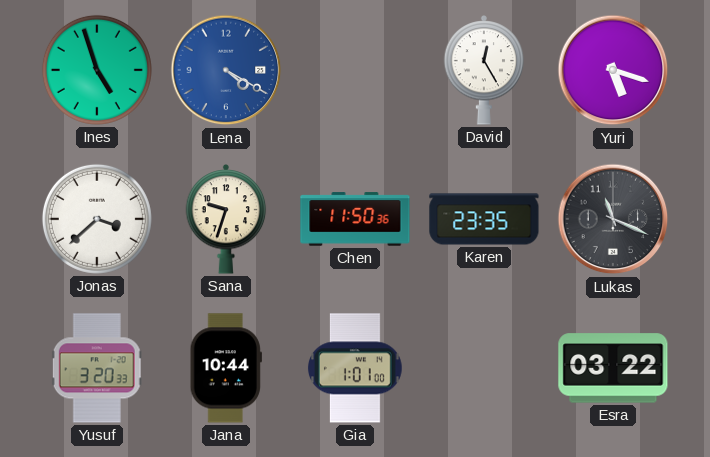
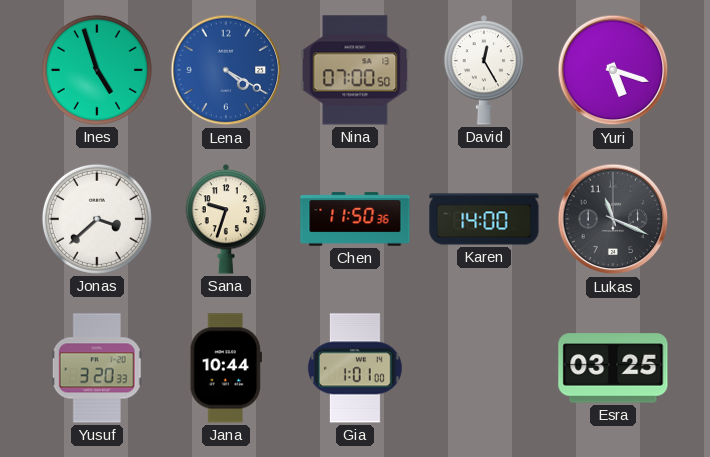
Nina: none -> 07:00 (355, 70)
Karen: 23:35 -> 14:00 (484, 219)
Esra: 03:22 -> 03:25 (613, 368)
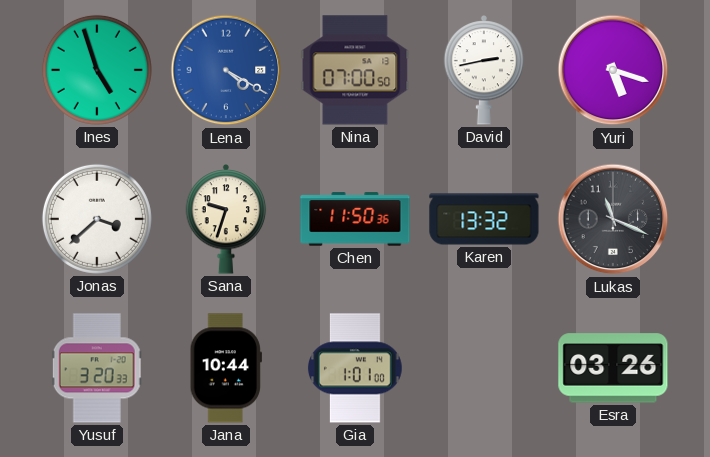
David: 12:25 -> 2:43 (484, 71)
Karen: 14:00 -> 13:32 (484, 219)
Esra: 03:25 -> 03:26 (613, 368)
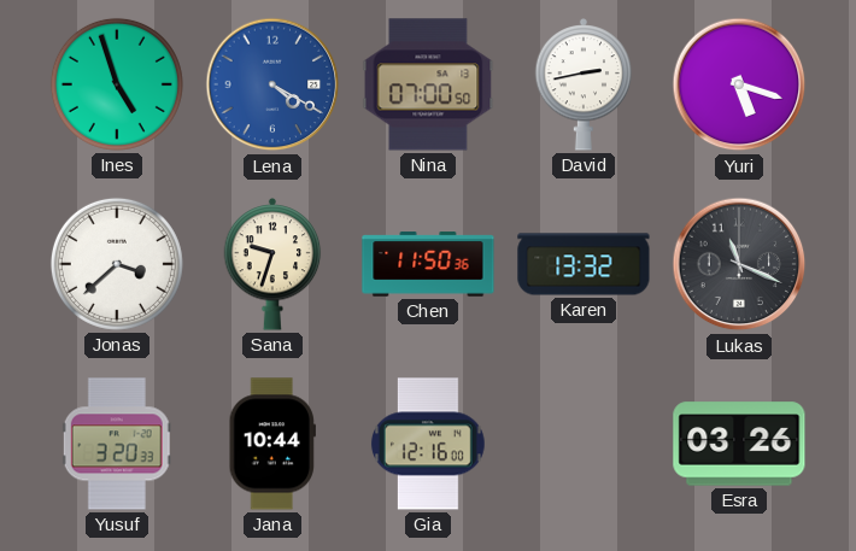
Gia: 1:01 -> 12:16 (428, 444)
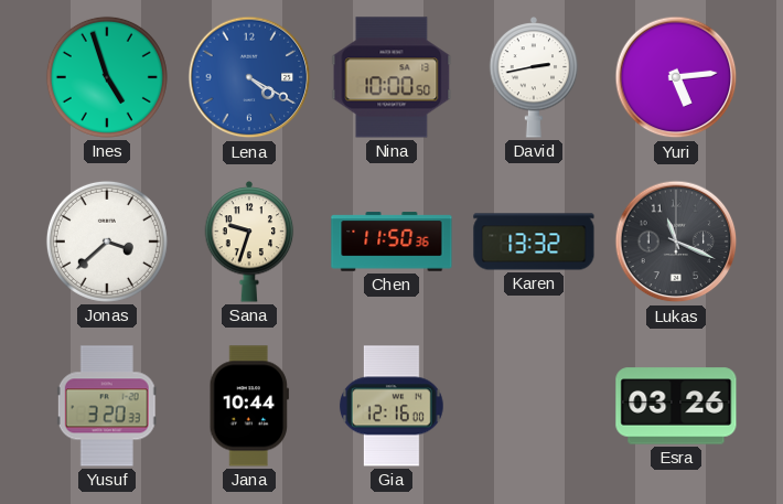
Nina: 07:00 -> 10:00 (392, 77)
Yuri: 5:18 -> 5:14 (676, 77)
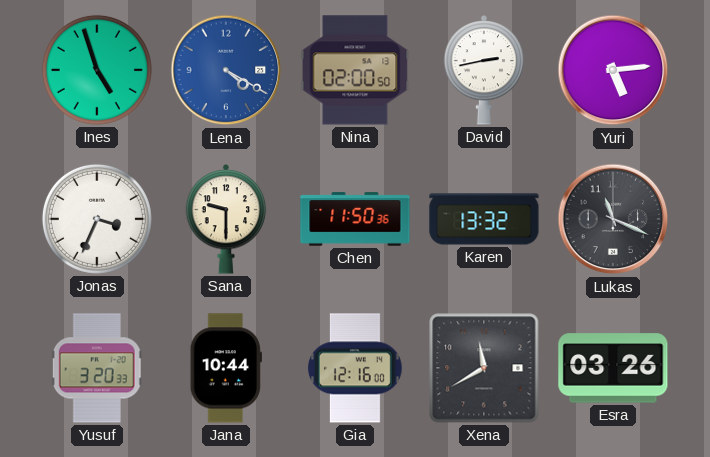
Nina: 10:00 -> 02:00 (355, 70)
Jonas: 3:38 -> 3:34 (97, 219)
Sana: 9:33 -> 9:30 (226, 220)
Xena: none -> 11:40 (484, 368)
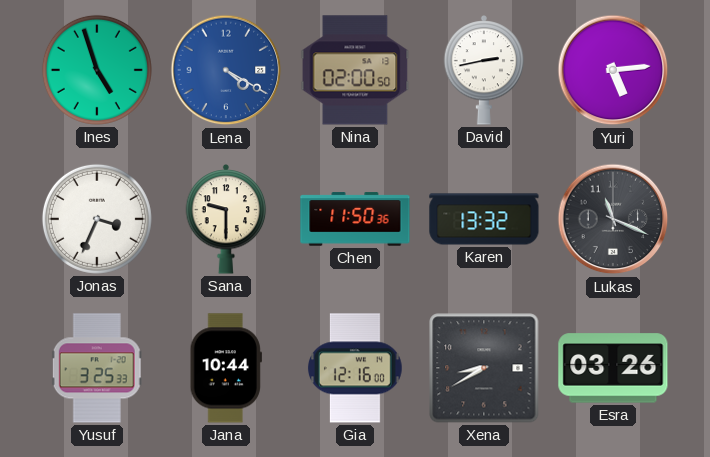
Yusuf: 3:20 -> 3:25 (97, 368)
Xena: 11:40 -> 8:40 (484, 368)
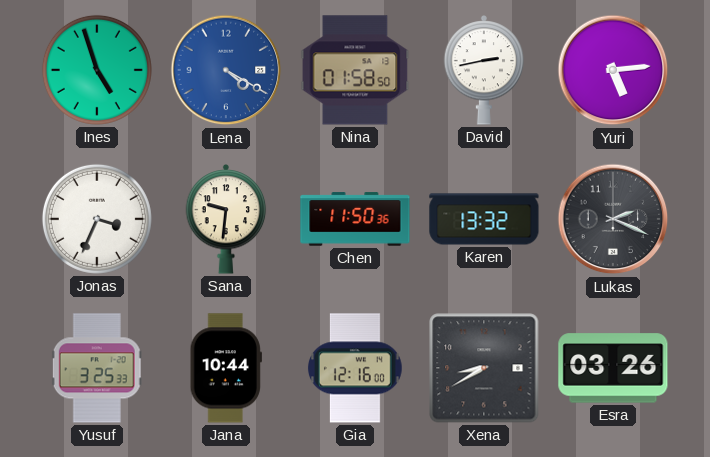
Nina: 02:00 -> 01:58 (355, 70)
Sana: 9:30 -> 9:31 (226, 220)
Lukas: 11:19 -> 2:19 (613, 219)
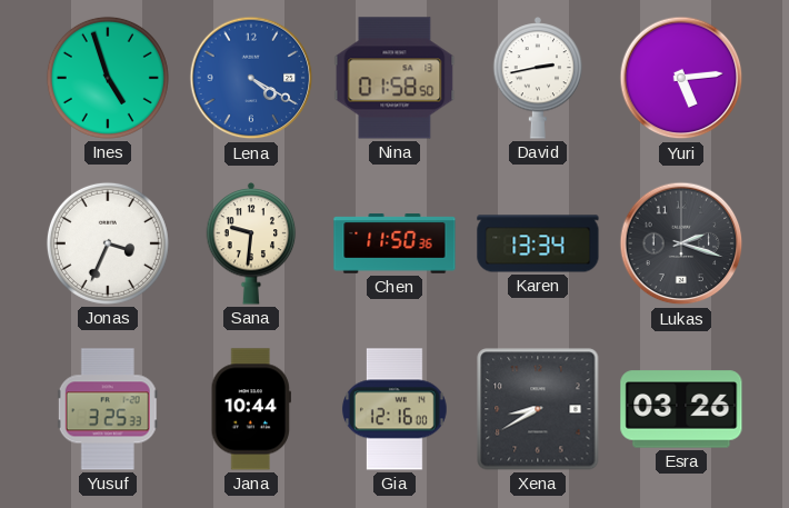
Karen: 13:32 -> 13:34 (538, 243)
Lukas: 2:19 -> 2:18 (681, 243)
